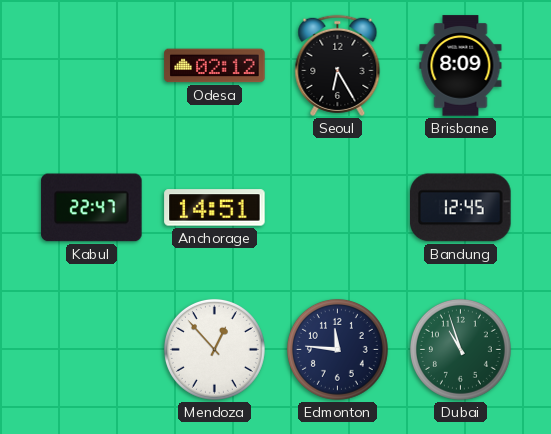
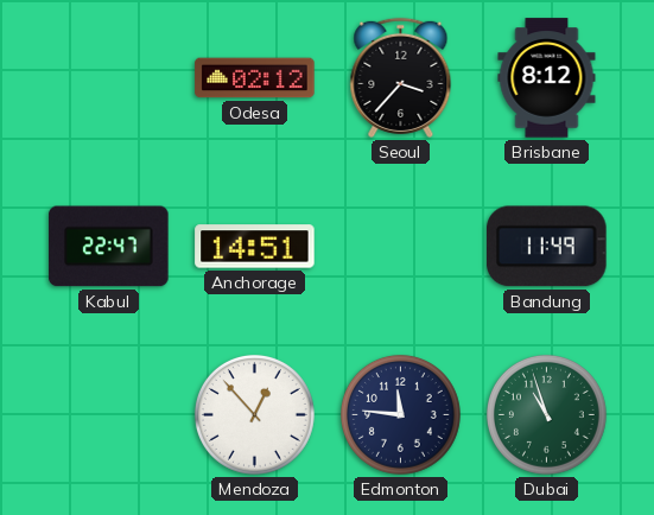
Seoul: 6:25 -> 3:37 (401, 77)
Brisbane: 8:09 -> 8:12 (547, 78)
Bandung: 12:45 -> 11:49 (547, 247)
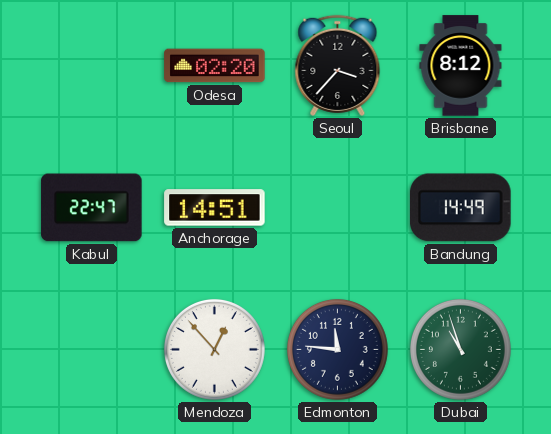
Odesa: 02:12 -> 02:20 (215, 66)
Bandung: 11:49 -> 14:49 (461, 208)
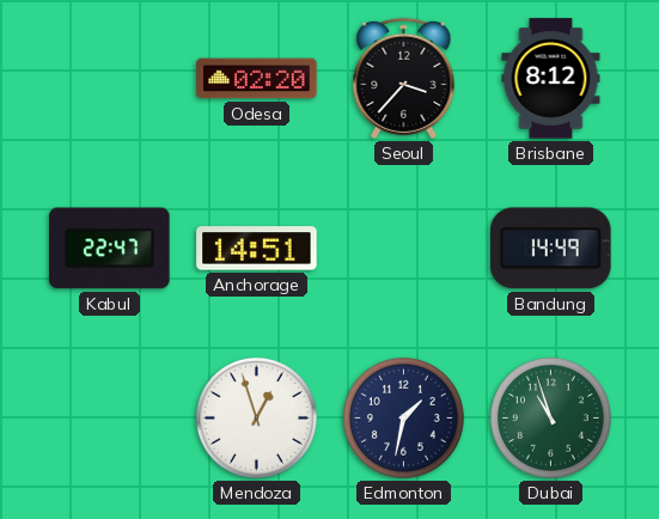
Mendoza: 12:53 -> 12:57 (256, 417)
Edmonton: 11:46 -> 1:32 (403, 417)
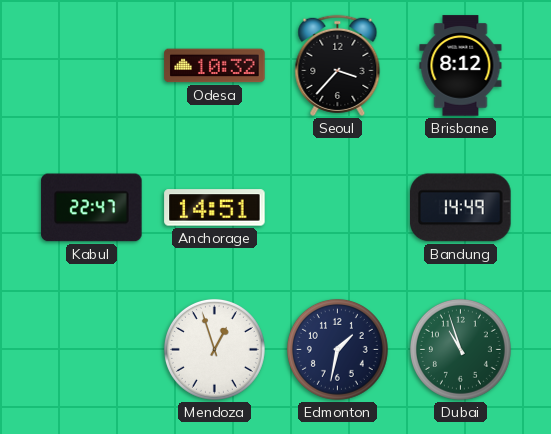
Odesa: 02:20 -> 10:32 (215, 66)
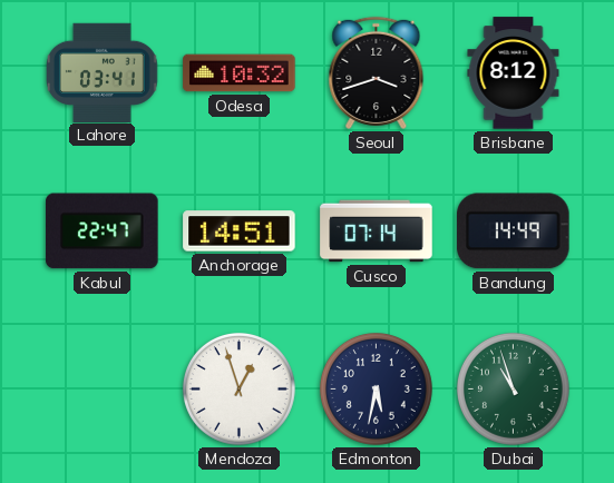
Lahore: none -> 03:41 (103, 72)
Seoul: 3:37 -> 3:42 (377, 72)
Cusco: none -> 07:14 (377, 231)
Edmonton: 1:32 -> 5:32 (376, 388)
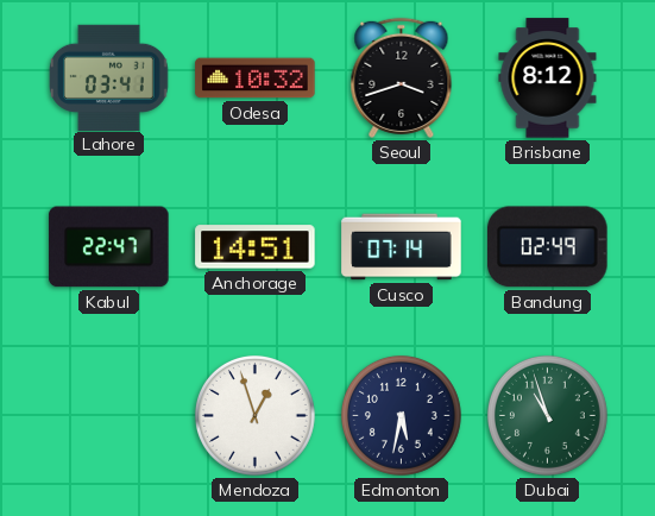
Bandung: 14:49 -> 02:49 (548, 247)
